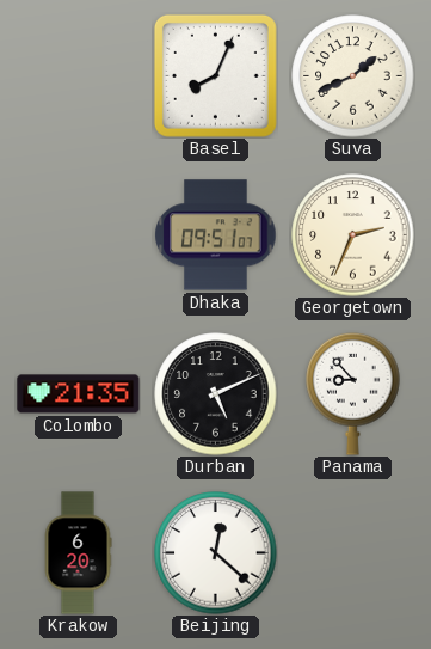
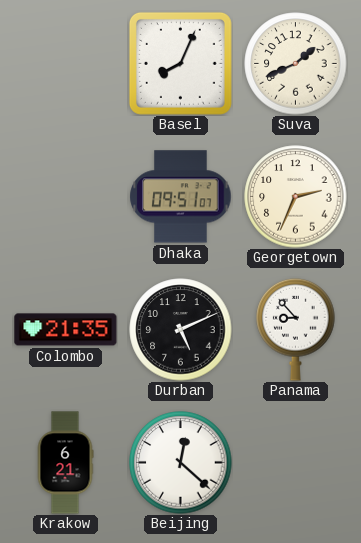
Krakow: 6:20 -> 6:21 (65, 463)
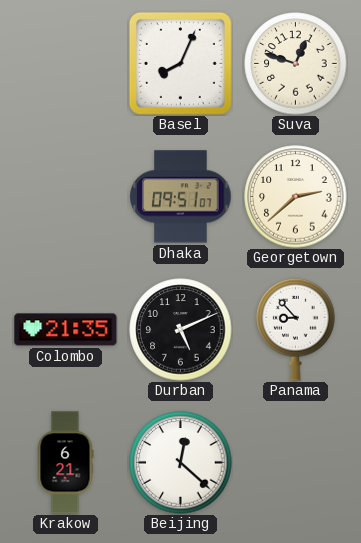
Suva: 1:41 -> 12:48 (296, 64)
Georgetown: 2:34 -> 2:38 (296, 197)
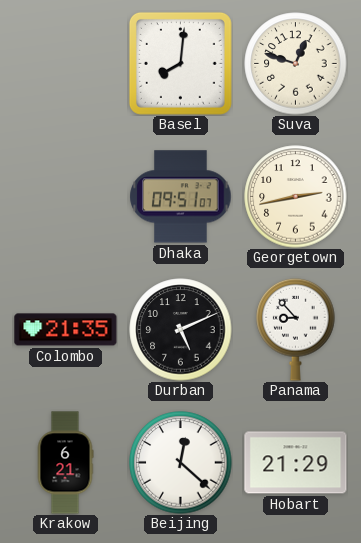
Basel: 8:04 -> 8:01 (180, 63)
Georgetown: 2:38 -> 2:43 (296, 197)
Hobart: none -> 21:29 (296, 463)
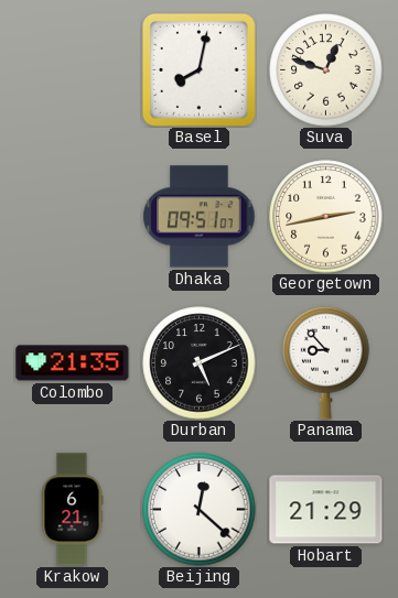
Basel: 8:01 -> 8:02 (198, 69)
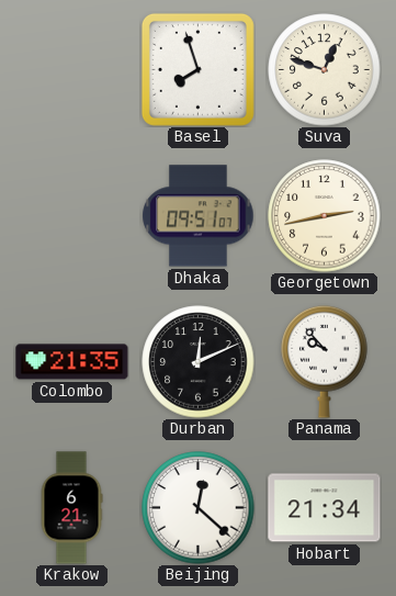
Basel: 8:02 -> 7:57 (197, 69)
Durban: 5:11 -> 12:11 (199, 362)
Panama: 8:53 -> 9:53 (325, 361)
Hobart: 21:29 -> 21:34 (325, 508)
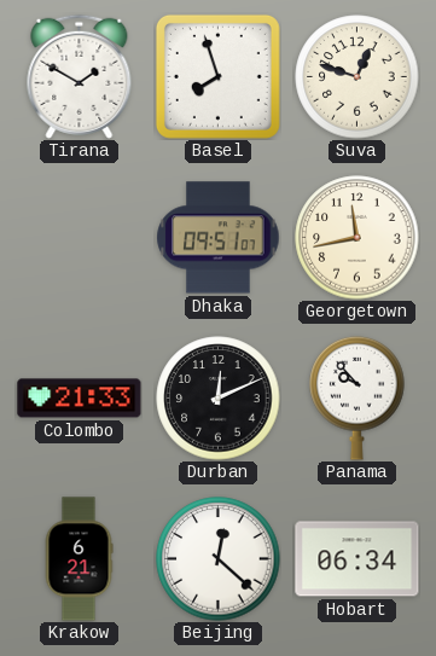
Tirana: none -> 1:50 (80, 76)
Georgetown: 2:43 -> 11:43 (357, 238)
Colombo: 21:35 -> 21:33 (80, 399)
Hobart: 21:34 -> 06:34 (357, 559)
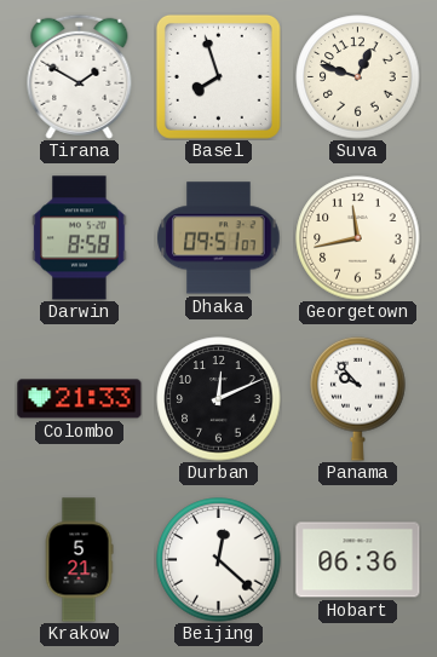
Darwin: none -> 8:58 (80, 238)
Krakow: 6:21 -> 5:21 (79, 560)
Hobart: 06:34 -> 06:36 (358, 560)
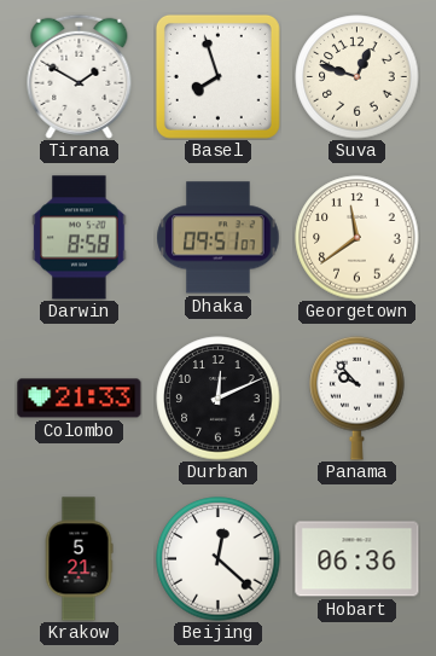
Georgetown: 11:43 -> 11:39 (357, 238)
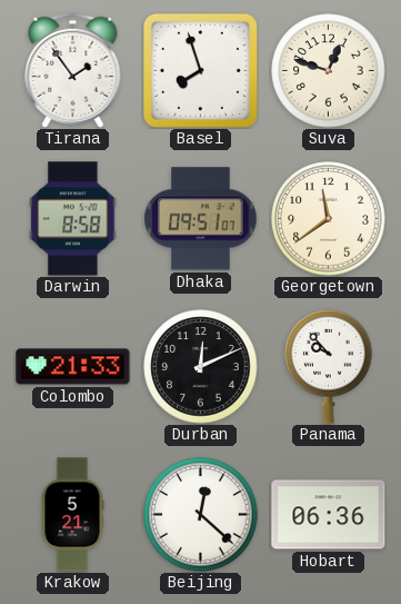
Tirana: 1:50 -> 1:54 (73, 70)
